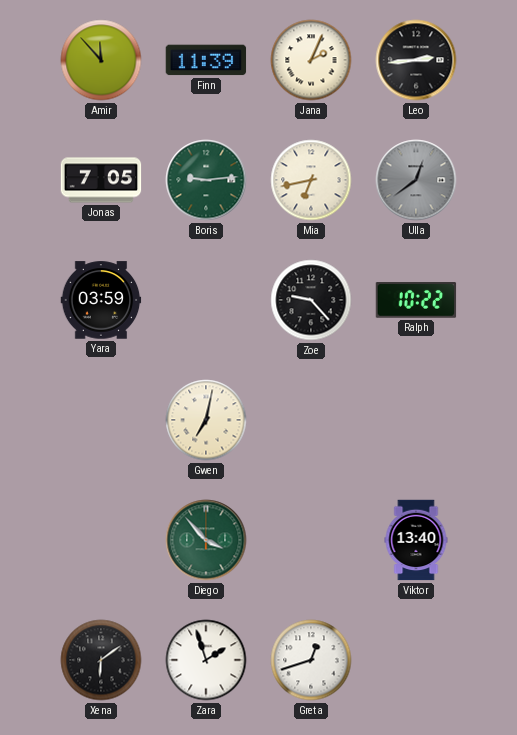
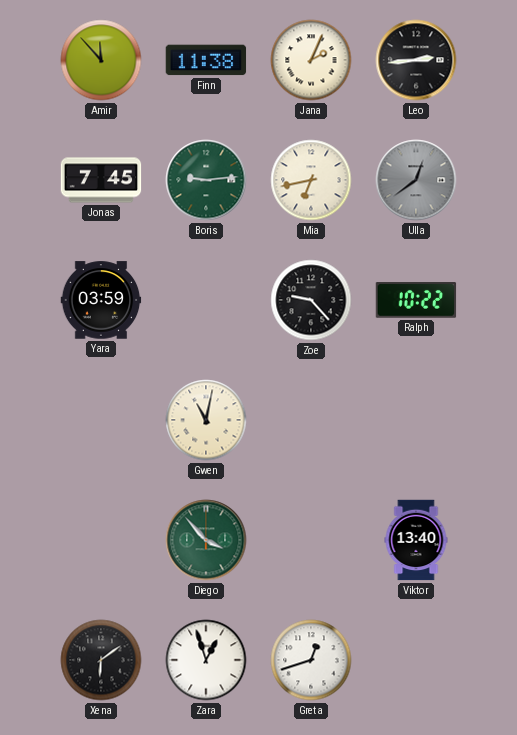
Finn: 11:39 -> 11:38 (206, 60)
Jonas: 7:05 -> 7:45 (101, 180)
Gwen: 7:02 -> 11:02 (206, 420)
Zara: 1:57 -> 12:57 (206, 660)
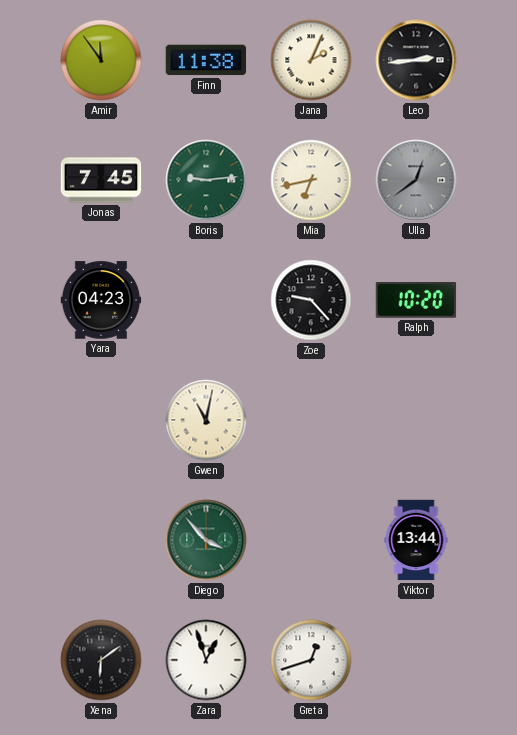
Amir: 11:53 -> 11:54 (101, 60)
Yara: 03:59 -> 04:23 (101, 300)
Ralph: 10:22 -> 10:20 (416, 300)
Viktor: 13:40 -> 13:44 (416, 540)
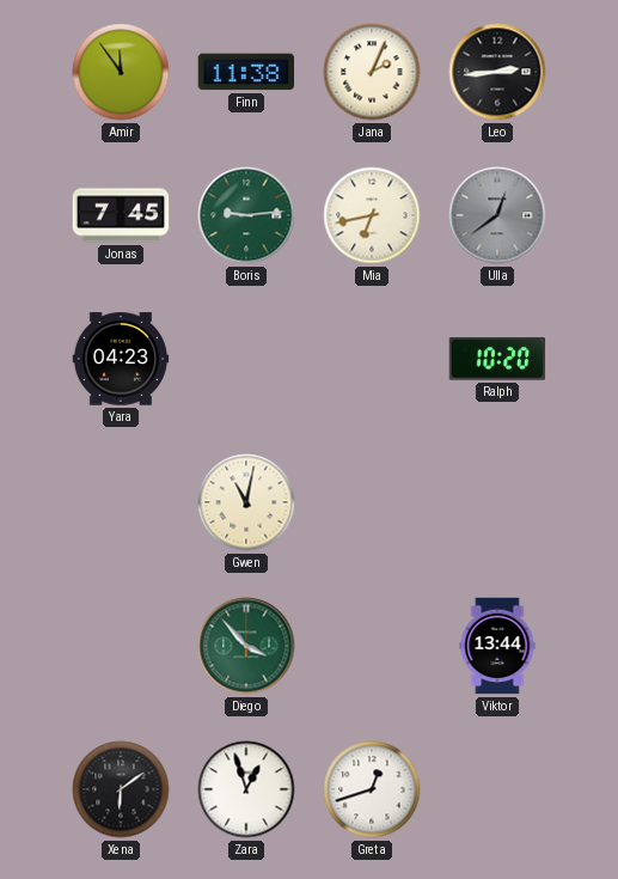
Zoe: 9:23 -> none (311, 300)
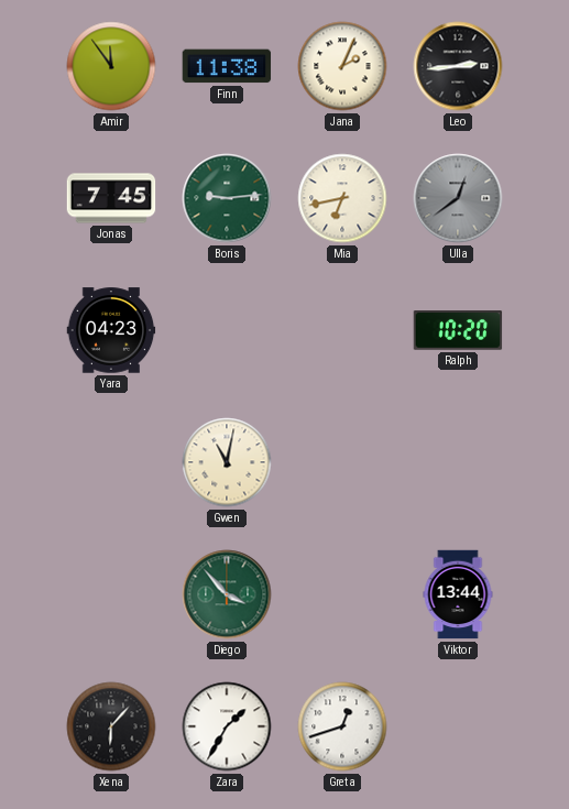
Xena: 6:09 -> 6:07 (111, 726)
Zara: 12:57 -> 1:35 (227, 726)
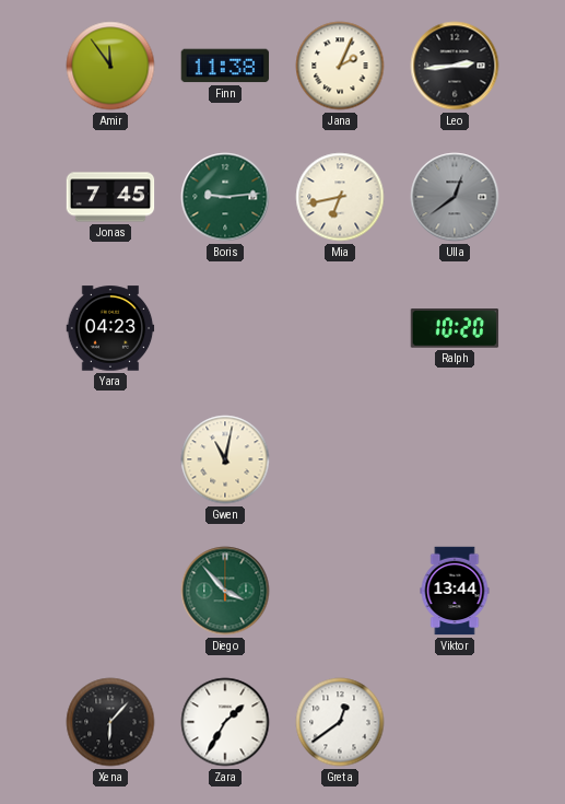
Greta: 12:42 -> 12:39 (340, 722)
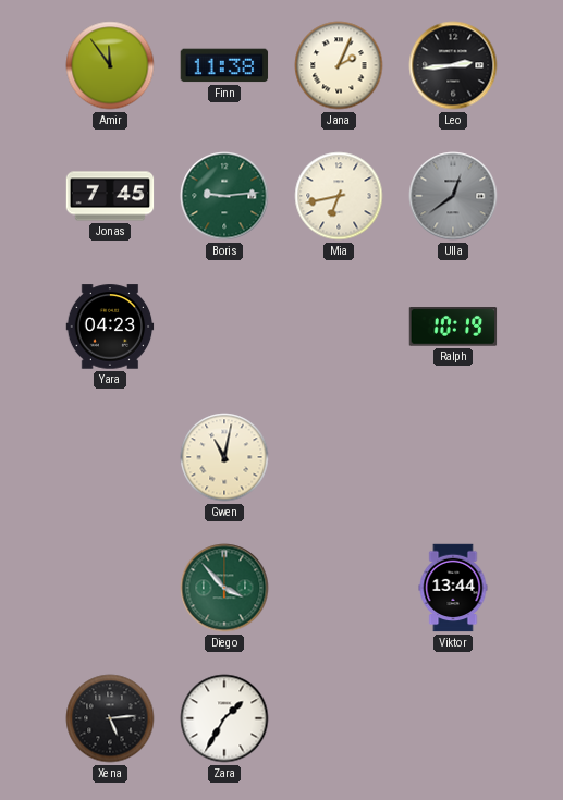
Ralph: 10:20 -> 10:19 (453, 327)
Xena: 6:07 -> 5:14 (110, 718)
Greta: 12:39 -> none (340, 722)
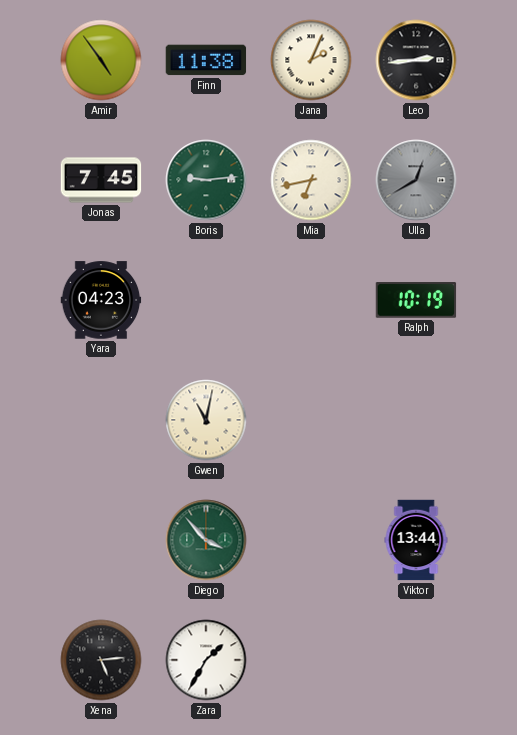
Amir: 11:54 -> 4:54 (101, 60)
Ulla: 12:39 -> 12:40 (416, 180)
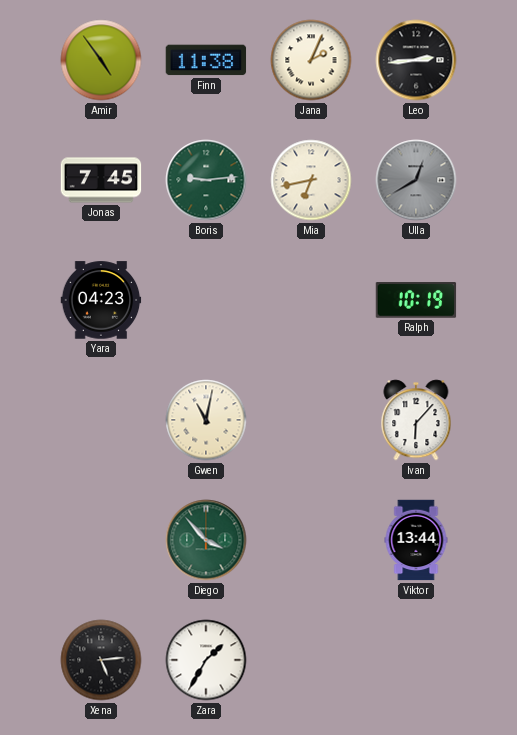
Ivan: none -> 6:07 (416, 420)
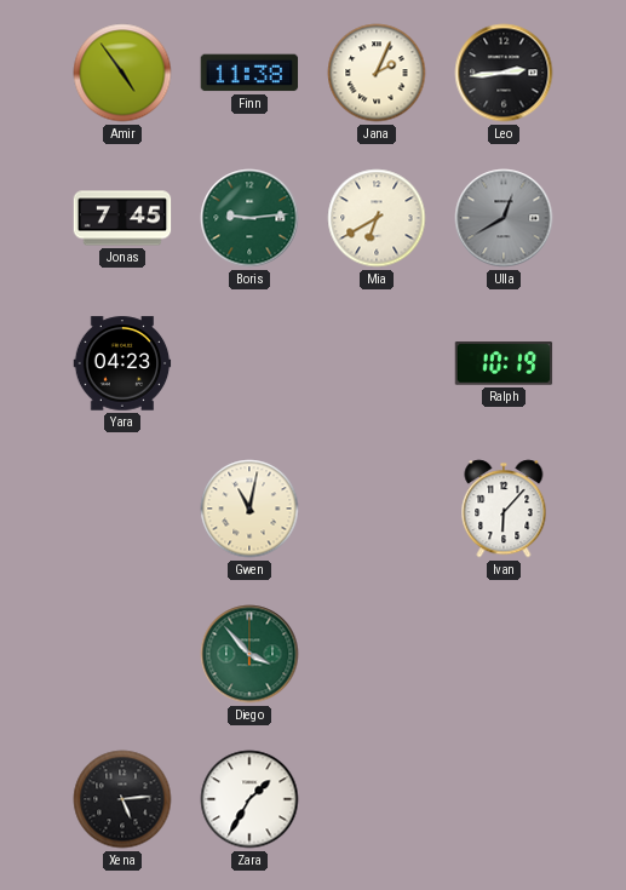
Mia: 6:43 -> 6:40 (377, 218)
Viktor: 13:44 -> none (416, 540)
